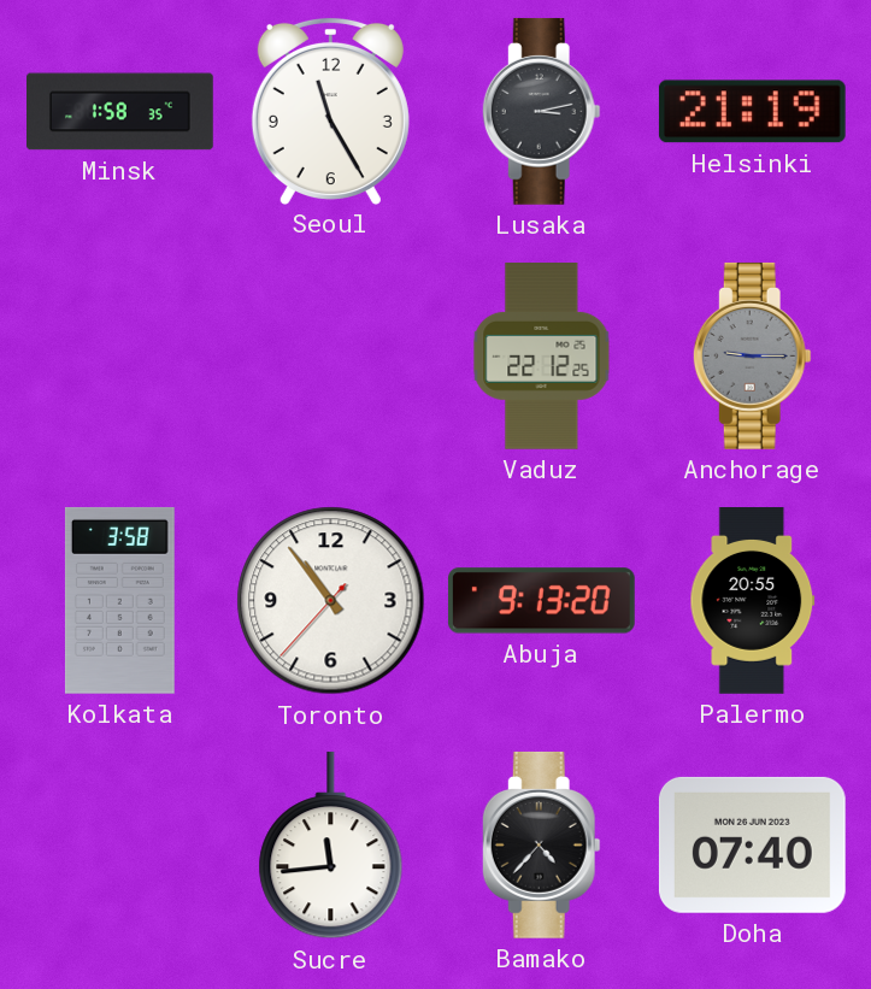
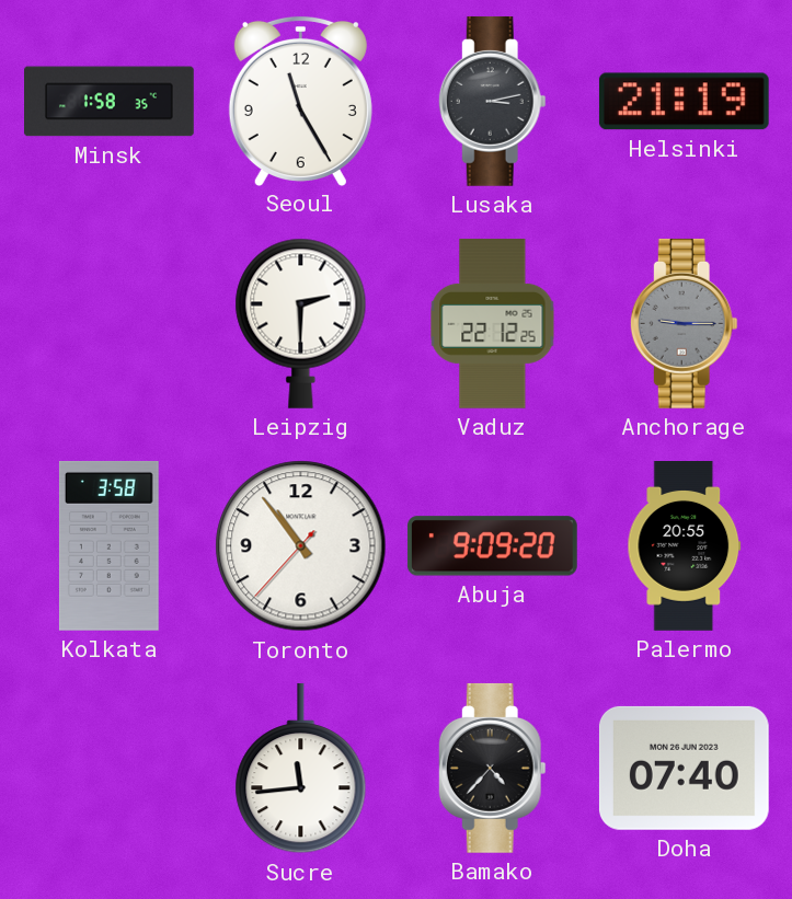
Leipzig: none -> 2:30 (301, 323)
Abuja: 9:13 -> 9:09 (492, 546)
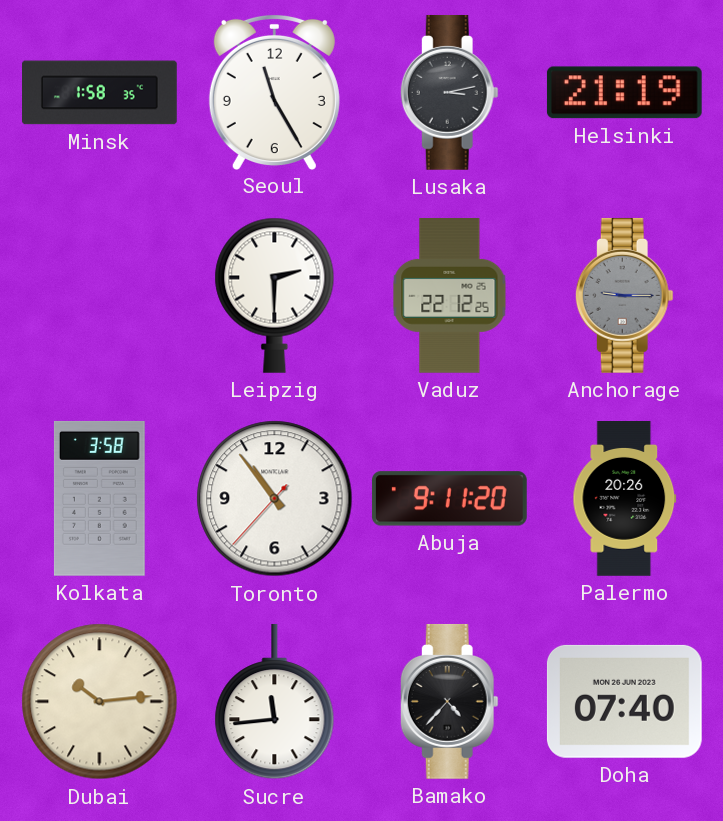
Abuja: 9:09 -> 9:11 (449, 499)
Palermo: 20:55 -> 20:26 (625, 499)
Dubai: none -> 10:14 (100, 702)
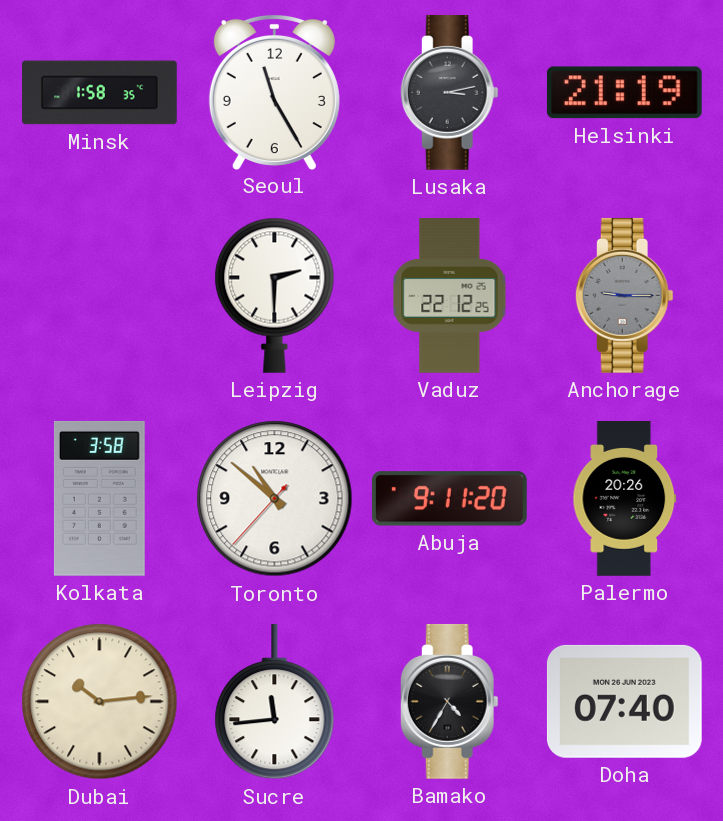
Toronto: 10:53 -> 10:51 (275, 499)
Bamako: 4:37 -> 4:35 (449, 701)
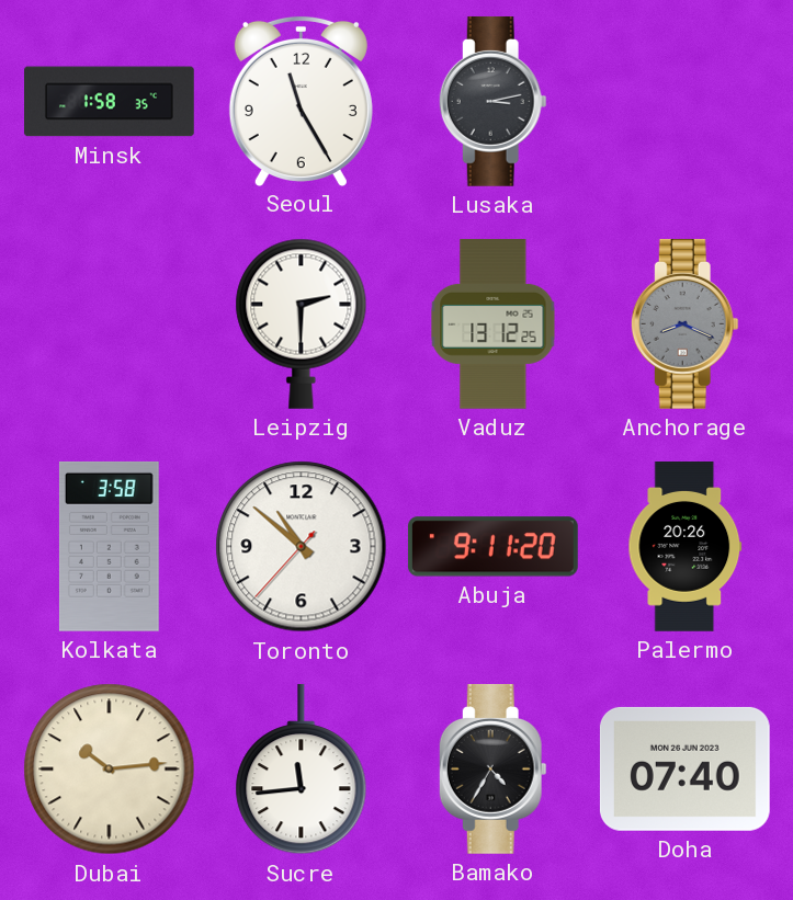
Helsinki: 21:19 -> none (624, 93)
Vaduz: 22:12 -> 13:12 (494, 324)
Anchorage: 9:15 -> 8:19 (684, 323)
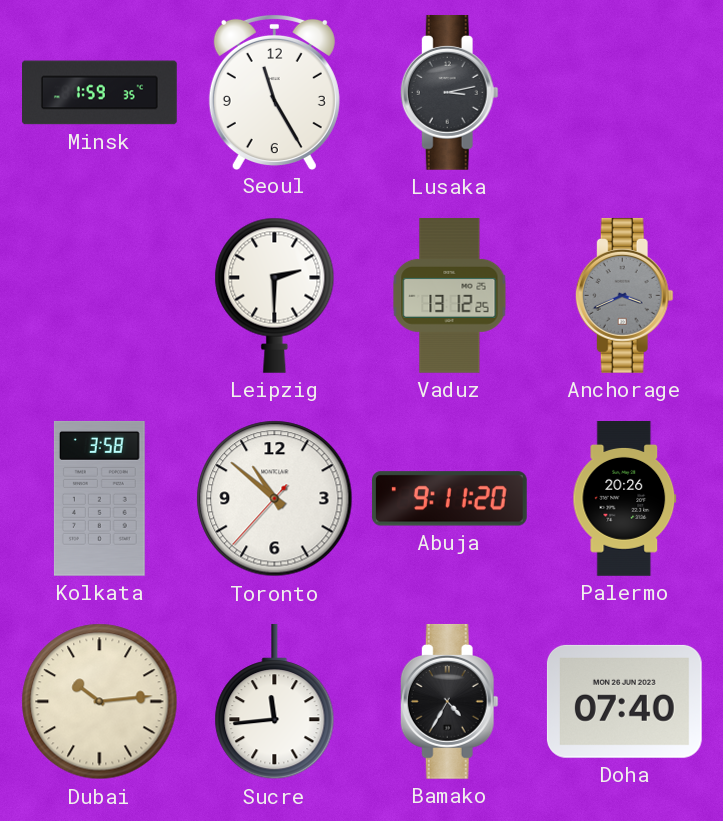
Minsk: 1:58 -> 1:59 (100, 93)
Anchorage: 8:19 -> 3:41 (624, 295)
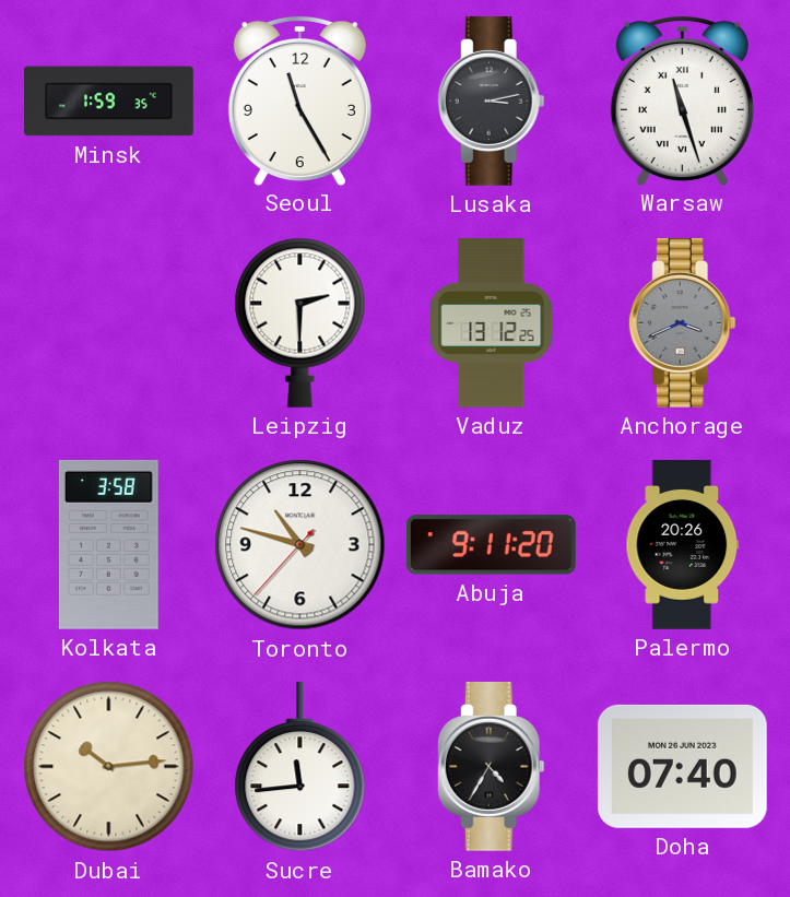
Warsaw: none -> 11:27 (682, 101)
Toronto: 10:51 -> 10:47 (300, 545)
